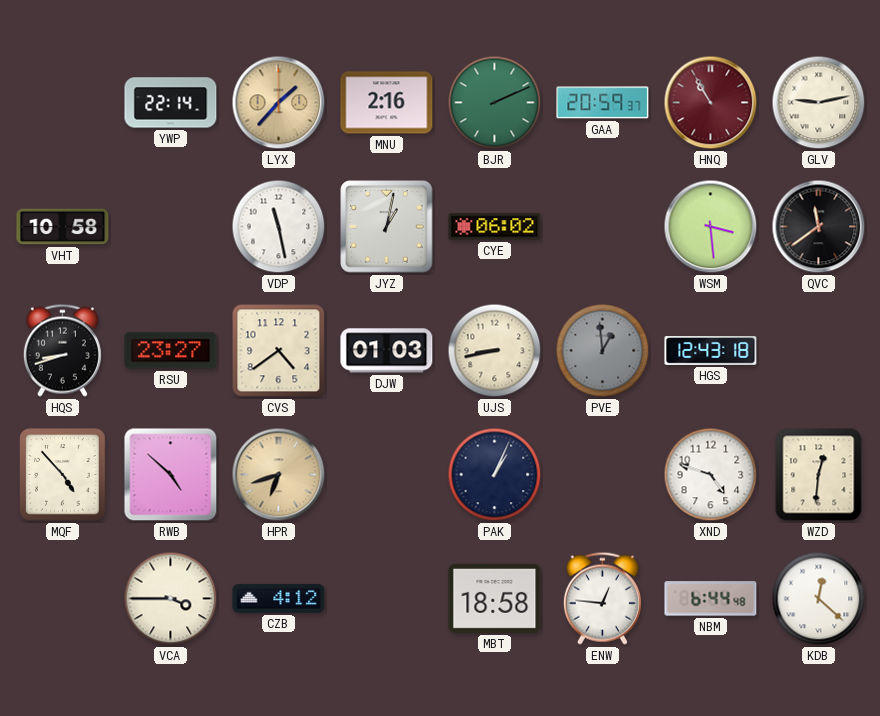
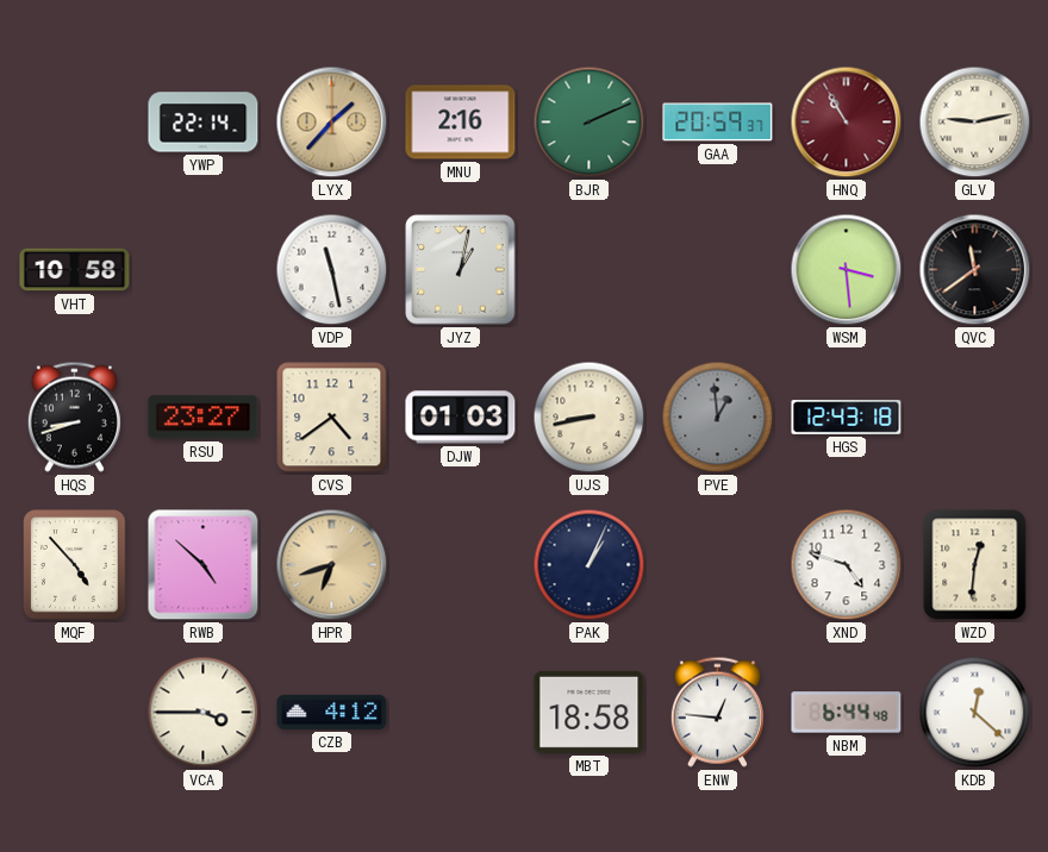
CYE: 06:02 -> none (495, 227)
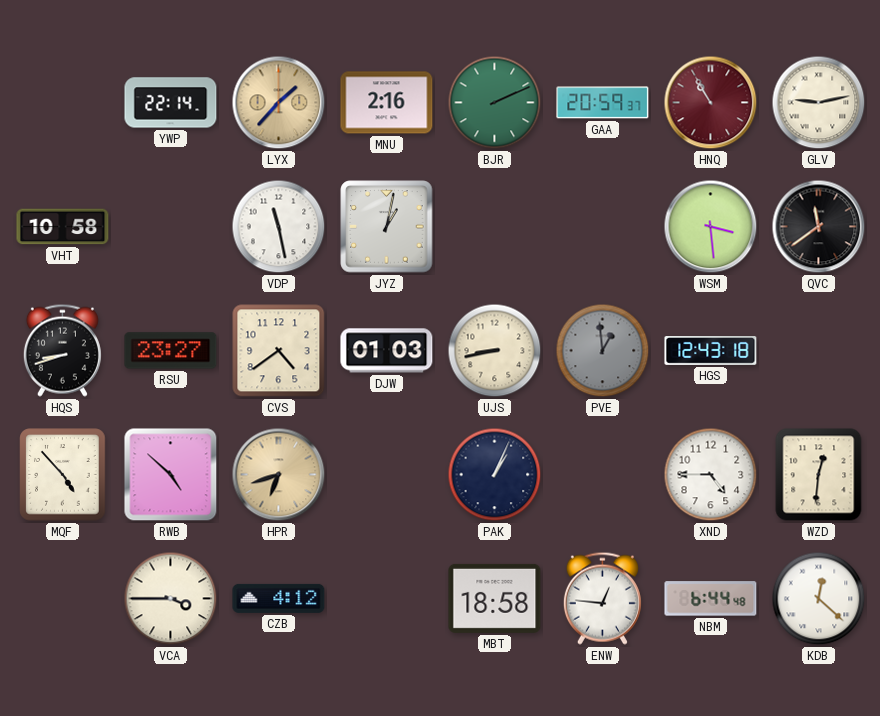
XND: 4:48 -> 4:45 (711, 475)
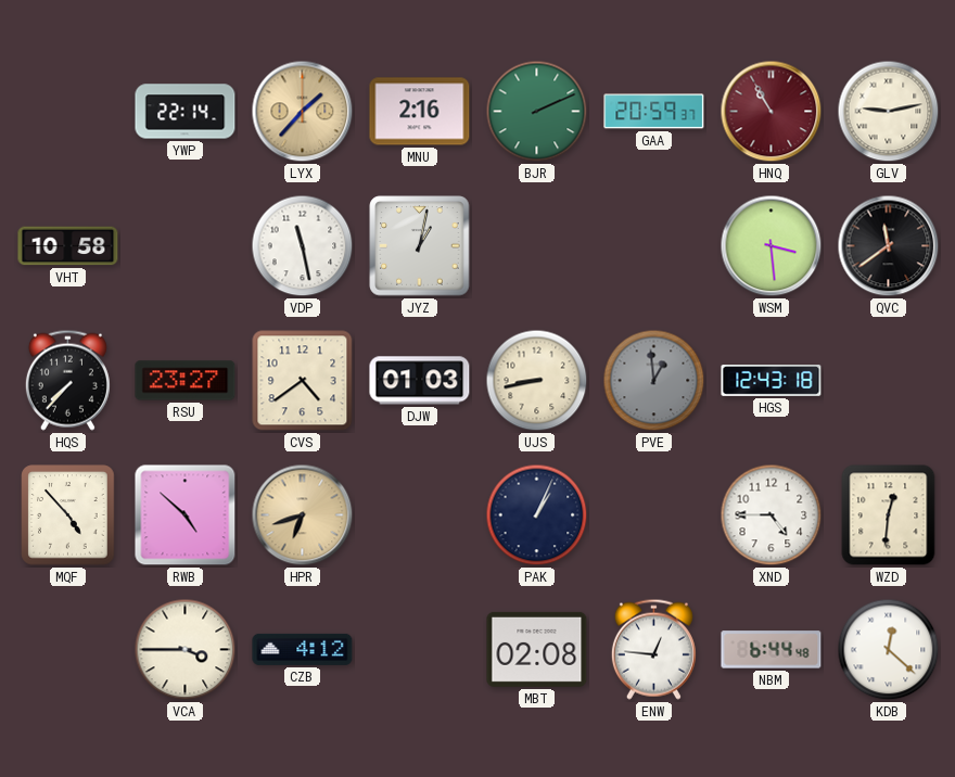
HQS: 8:42 -> 7:37 (67, 380)
MBT: 18:58 -> 02:08 (537, 649)
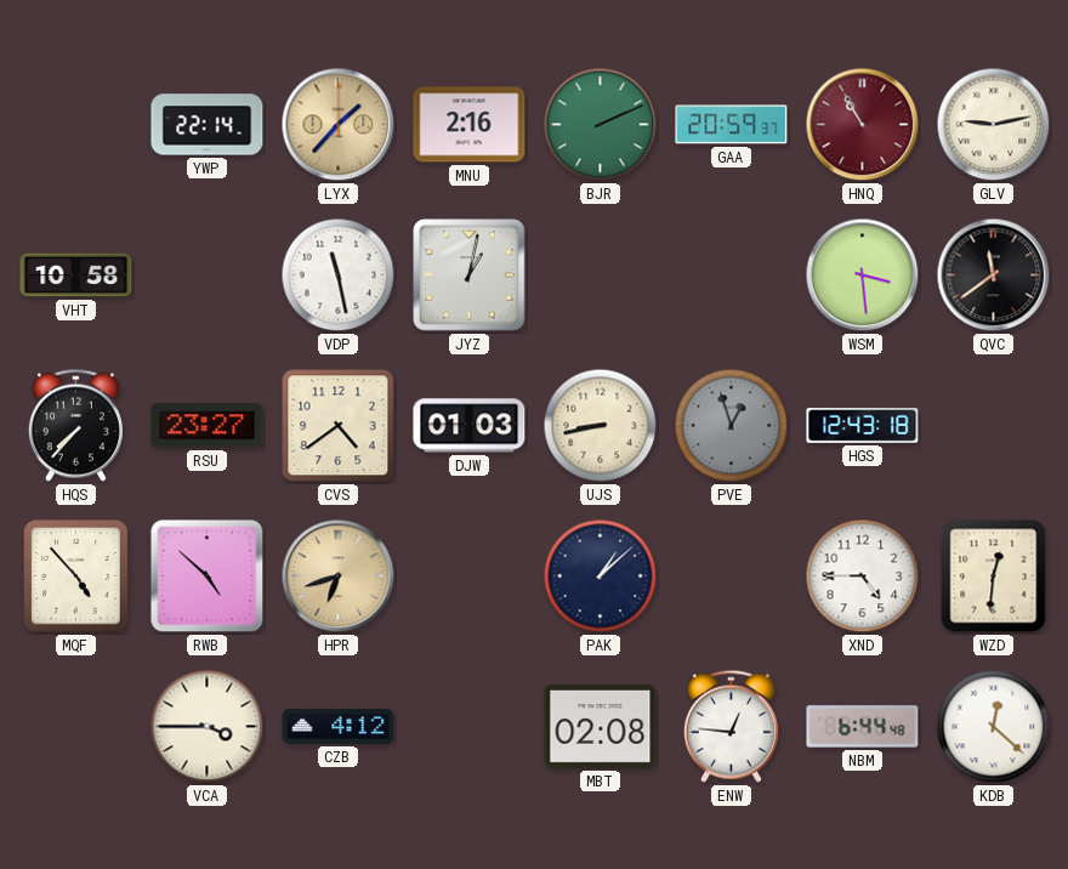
PVE: 12:59 -> 12:57 (732, 426)
PAK: 1:04 -> 1:08 (601, 577)
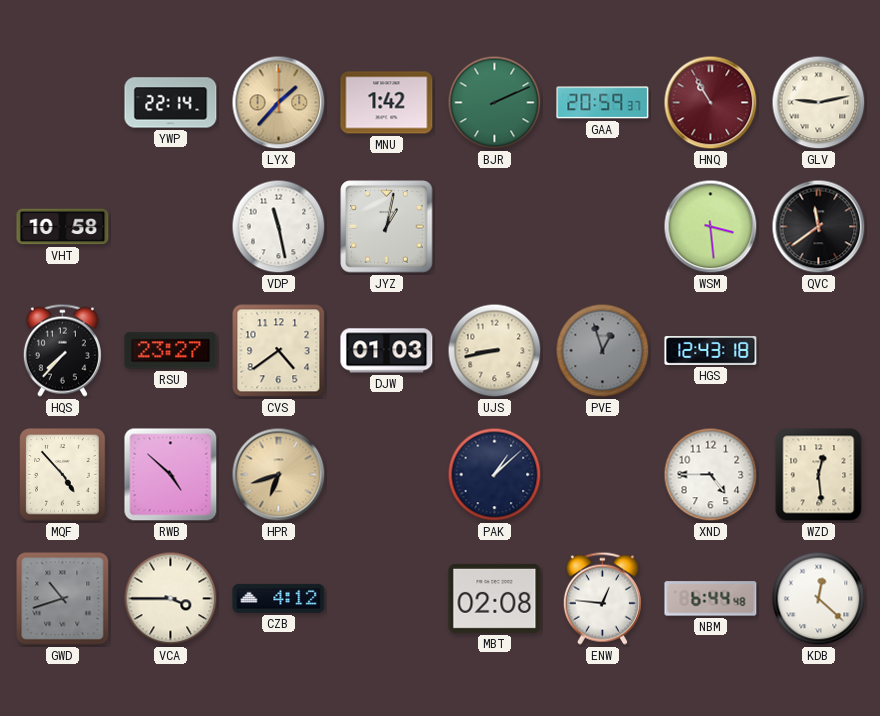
MNU: 2:16 -> 1:42 (387, 103)
WZD: 12:31 -> 12:29 (819, 475)
GWD: none -> 10:42 (63, 599)
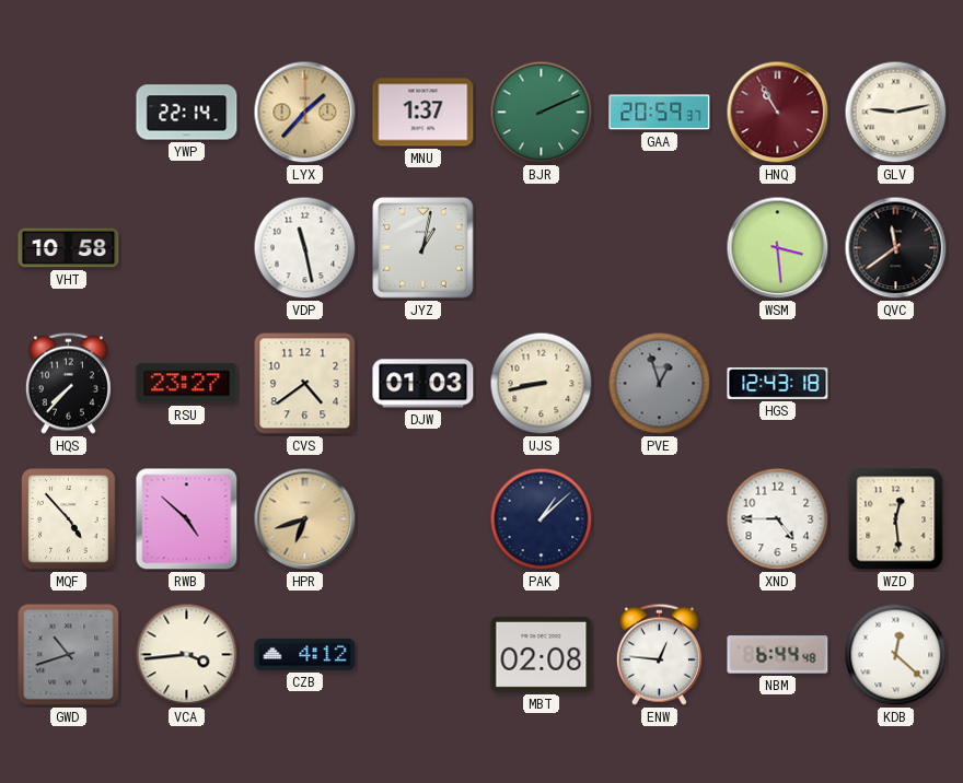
MNU: 1:42 -> 1:37 (424, 113)
VCA: 3:45 -> 3:44 (187, 655)
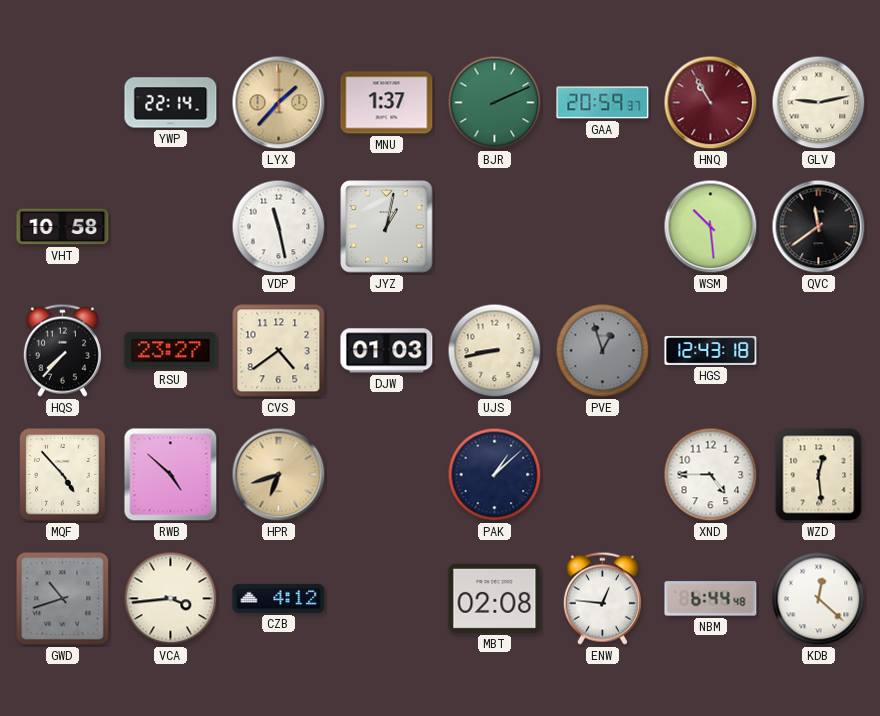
WSM: 3:29 -> 10:29 (711, 227)
